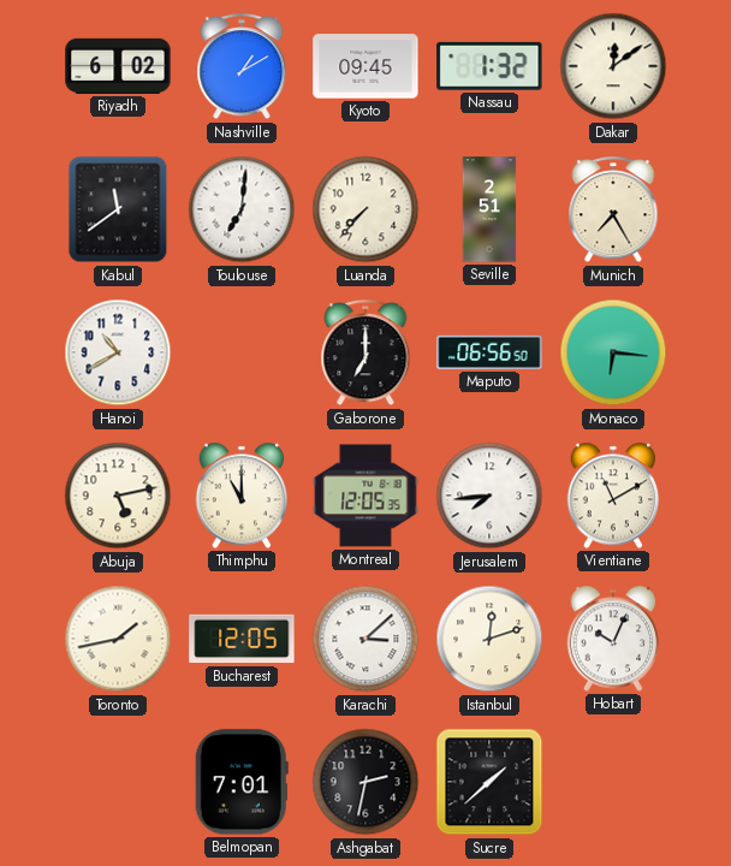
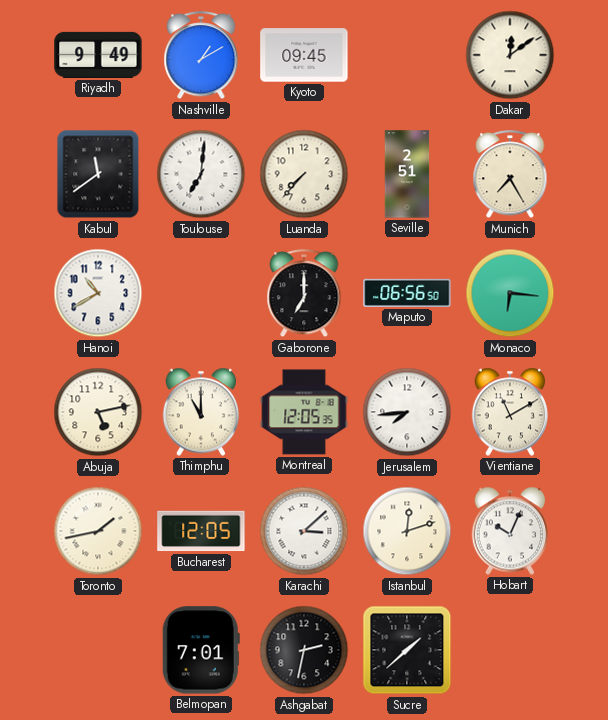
Riyadh: 6:02 -> 9:49 (98, 55)
Nassau: 1:32 -> none (489, 66)
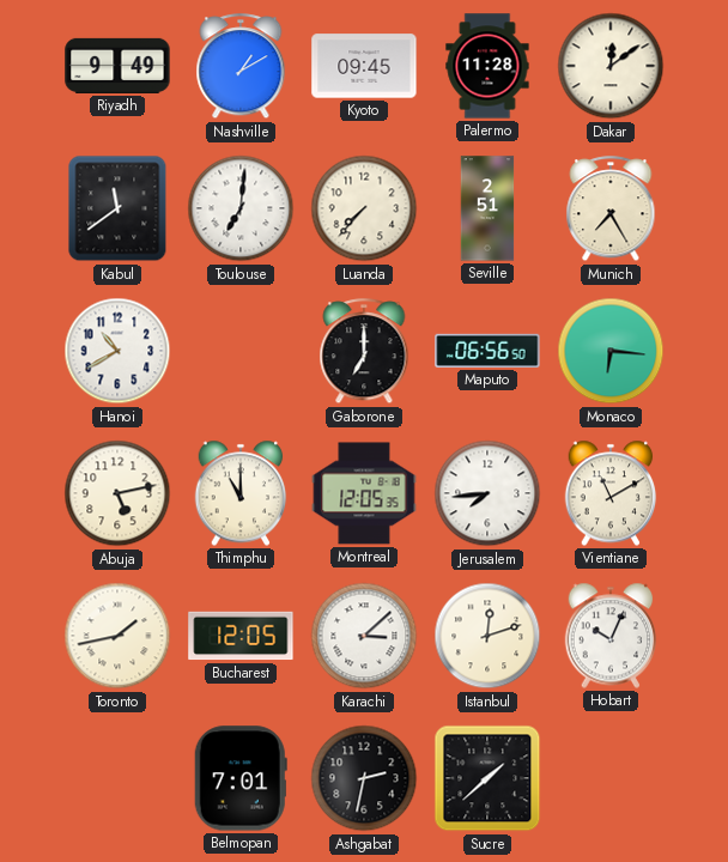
Palermo: none -> 11:28 (487, 66)
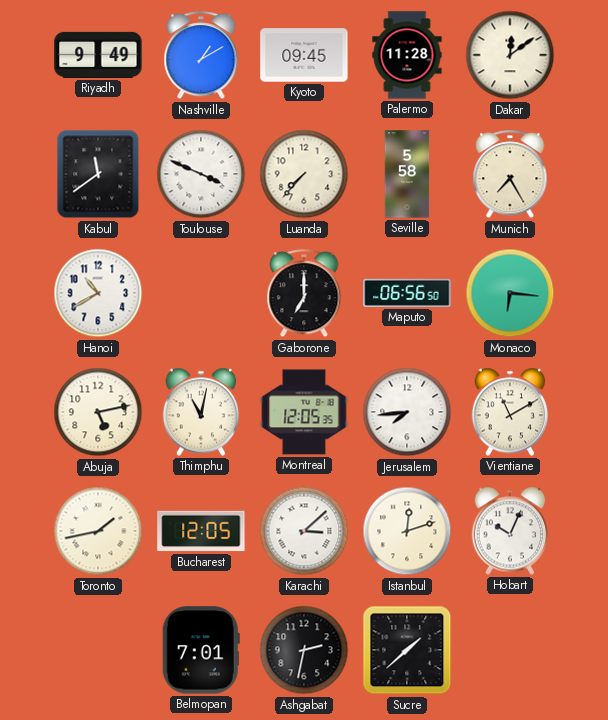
Toulouse: 7:01 -> 3:49 (201, 174)
Seville: 2:51 -> 5:58 (407, 174)
Thimphu: 11:00 -> 11:02 (201, 412)
